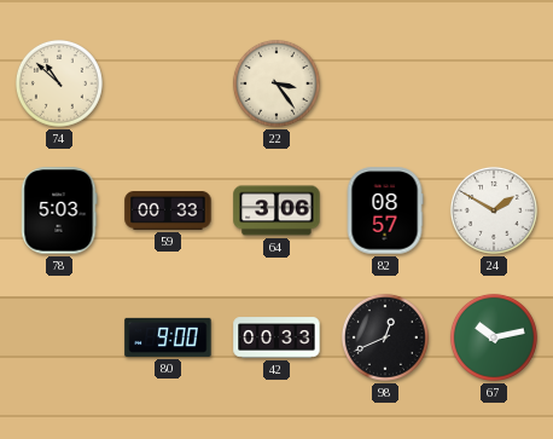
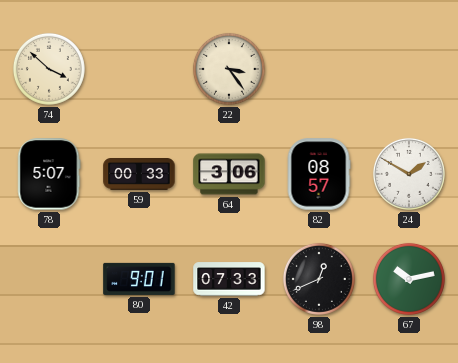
74: 10:52 -> 3:52 (49, 69)
78: 5:03 -> 5:07 (49, 174)
80: 9:00 -> 9:01 (139, 279)
42: 00:33 -> 07:33 (229, 279)
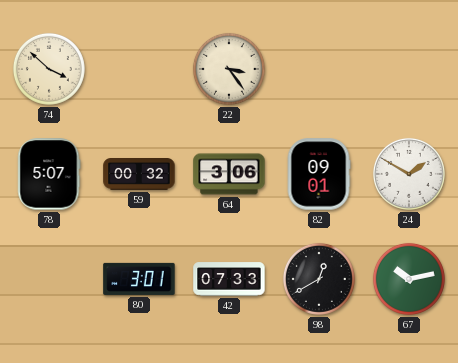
59: 00:33 -> 00:32 (139, 175)
82: 08:57 -> 09:01 (319, 174)
80: 9:01 -> 3:01 (139, 279)
98: 12:41 -> 12:40 (319, 279)
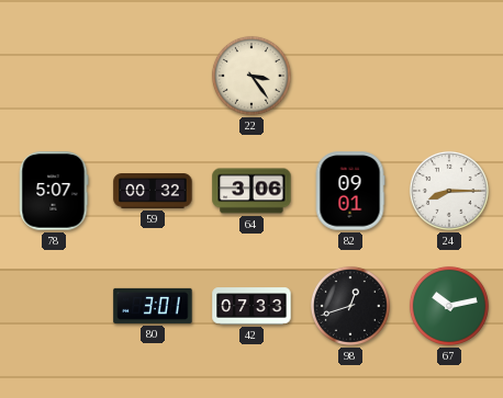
74: 3:52 -> none (49, 69)
24: 1:50 -> 8:15 (449, 191)
98: 12:40 -> 12:42 (350, 306)
